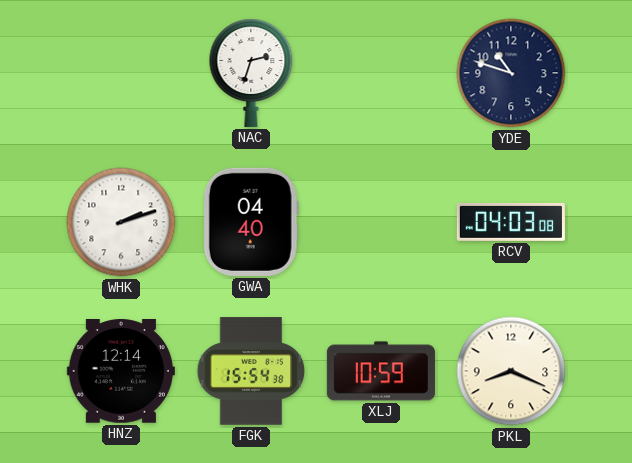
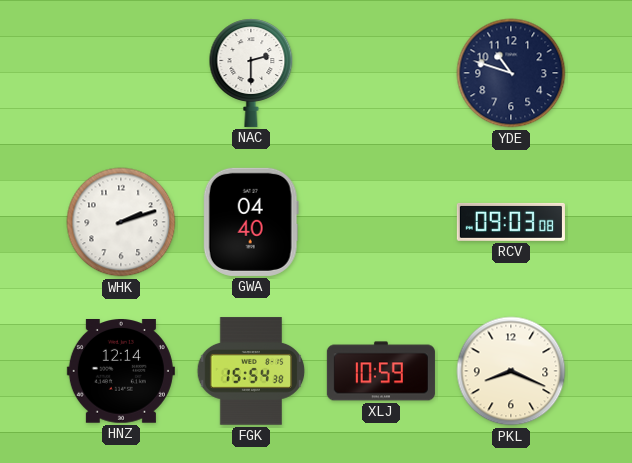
NAC: 2:33 -> 2:30 (251, 73)
RCV: 04:03 -> 09:03 (511, 222)
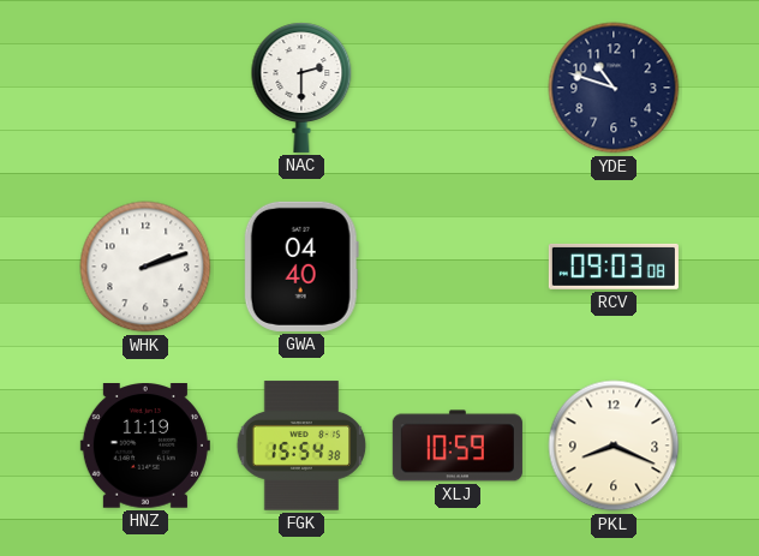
HNZ: 12:14 -> 11:19 (145, 447)
